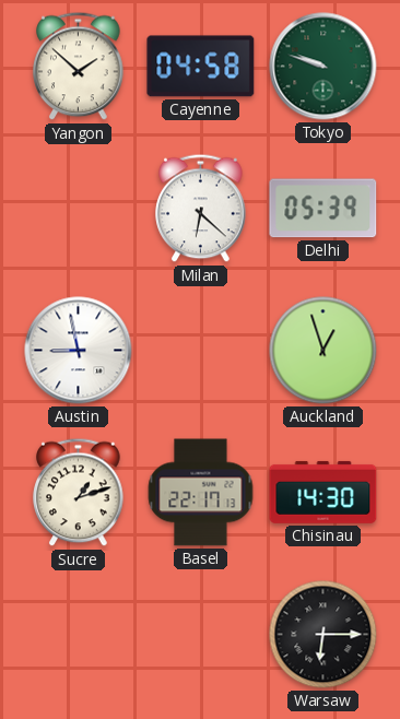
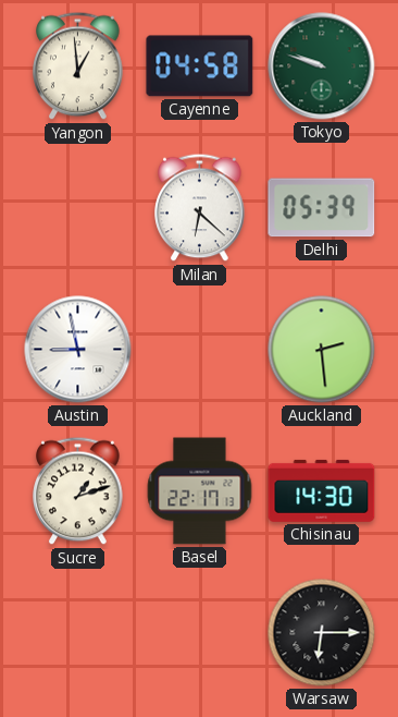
Yangon: 1:52 -> 12:59 (78, 66)
Auckland: 12:57 -> 2:29 (322, 350)
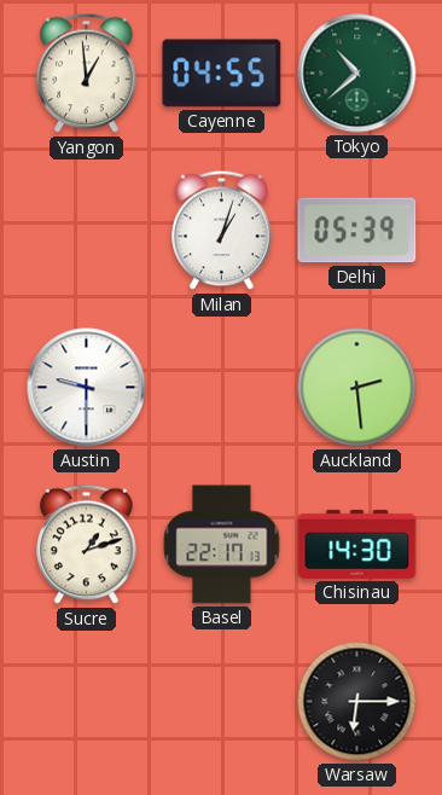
Cayenne: 04:58 -> 04:55 (222, 74)
Tokyo: 9:48 -> 10:38 (357, 74)
Milan: 6:22 -> 1:03 (222, 231)
Austin: 8:58 -> 9:30 (87, 388)
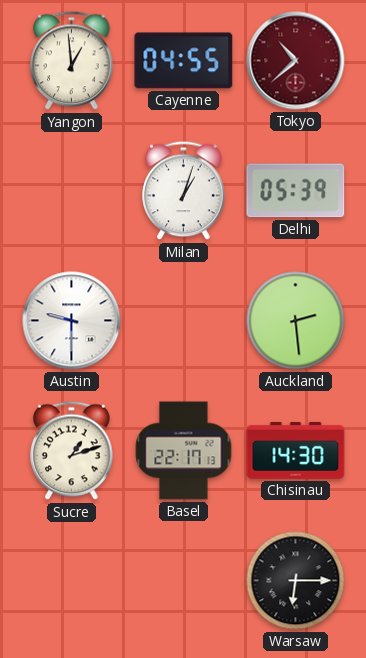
Tokyo dial: green -> burgundy (296, 61)
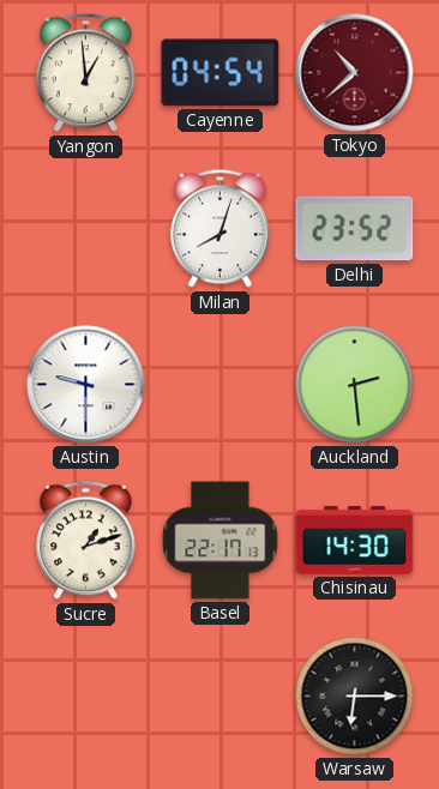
Cayenne: 04:55 -> 04:54 (221, 73)
Milan: 1:03 -> 8:03 (221, 229)
Delhi: 05:39 -> 23:52 (355, 229)
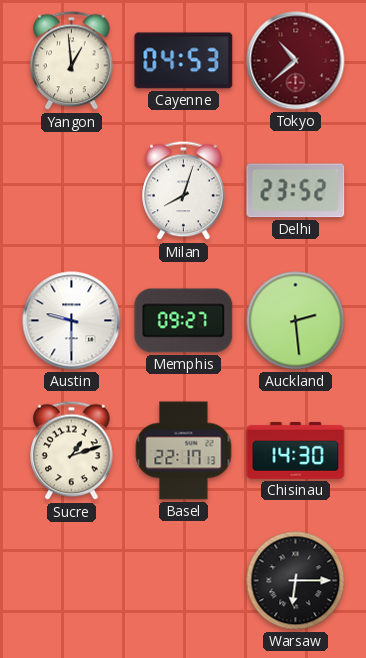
Cayenne: 04:54 -> 04:53 (184, 61)
Memphis: none -> 09:27 (184, 321)
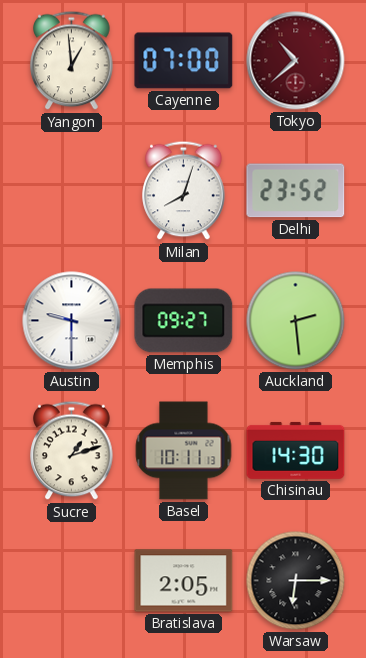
Cayenne: 04:53 -> 07:00 (184, 61)
Basel: 22:17 -> 10:11 (184, 451)
Bratislava: none -> 2:05 (184, 581)
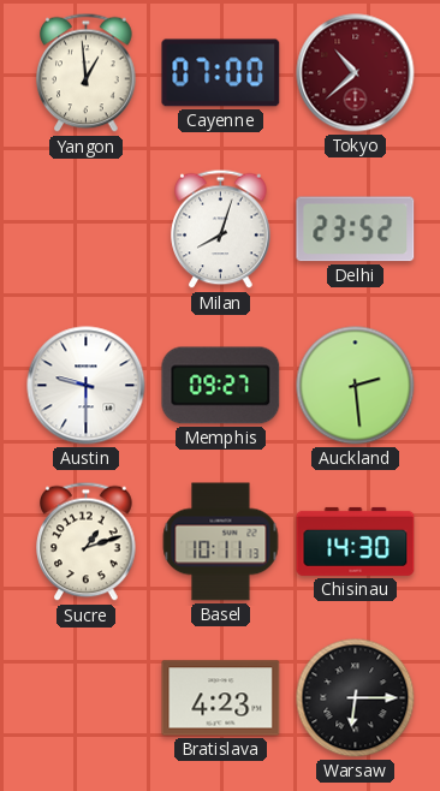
Bratislava: 2:05 -> 4:23 (221, 698)
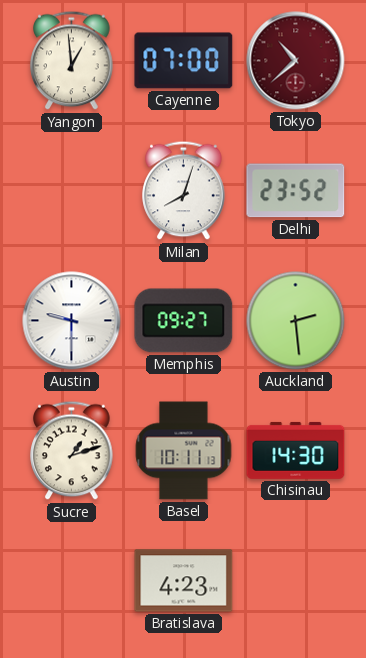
Warsaw: 6:15 -> none (356, 698)
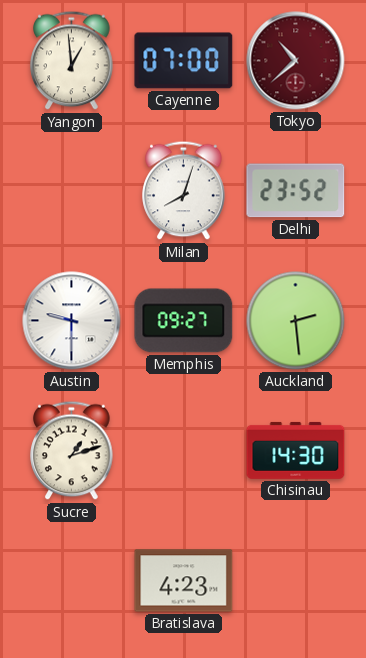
Basel: 10:11 -> none (184, 451)
